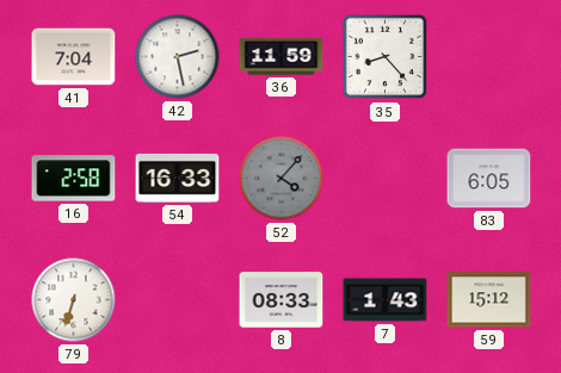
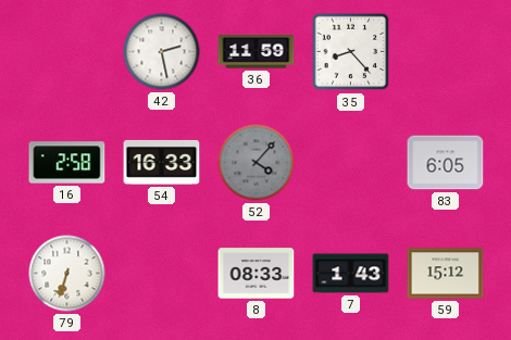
41: 7:04 -> none (74, 57)
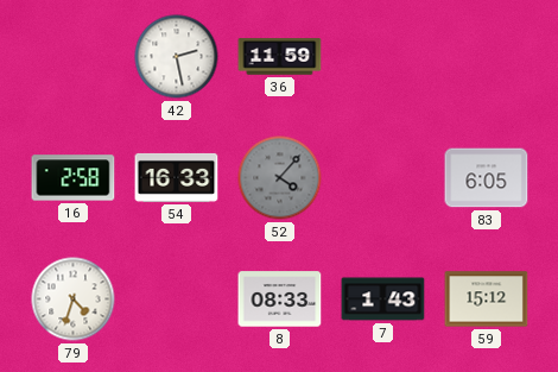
35: 8:23 -> none (351, 52)
79: 6:33 -> 4:33 (74, 300)
